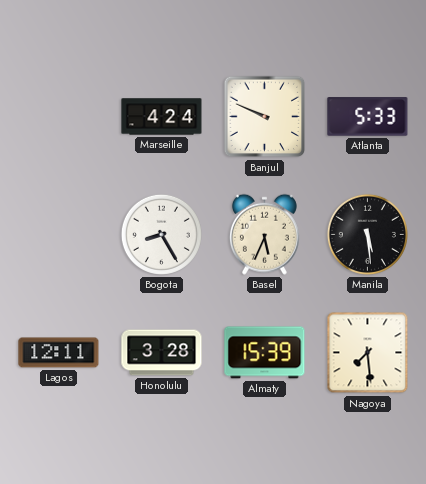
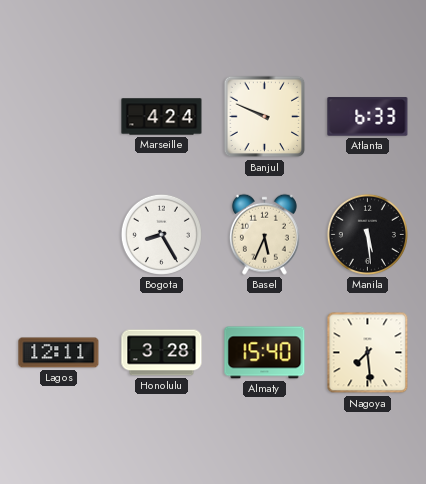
Atlanta: 5:33 -> 6:33 (368, 117)
Almaty: 15:39 -> 15:40 (265, 353)
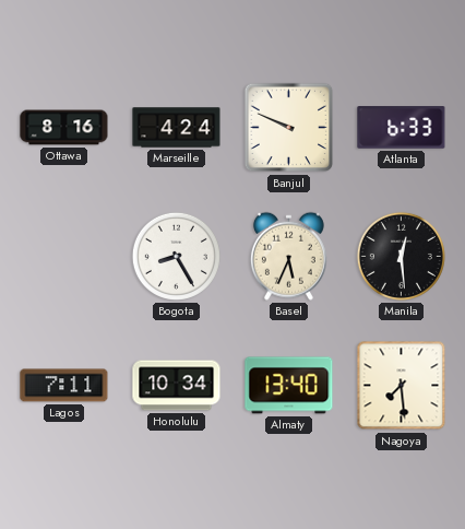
Ottawa: none -> 8:16 (64, 128)
Manila: 5:29 -> 12:29 (401, 256)
Lagos: 12:11 -> 7:11 (64, 386)
Honolulu: 3:28 -> 10:34 (177, 386)
Almaty: 15:40 -> 13:40 (289, 386)
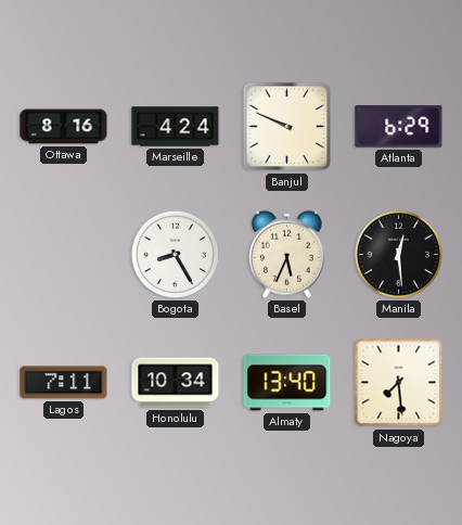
Atlanta: 6:33 -> 6:29 (399, 127)
